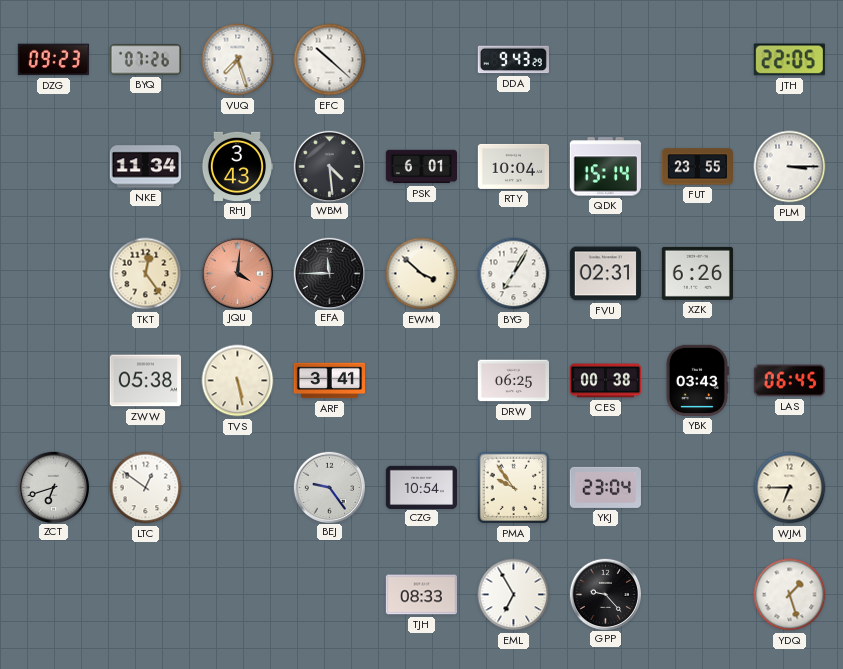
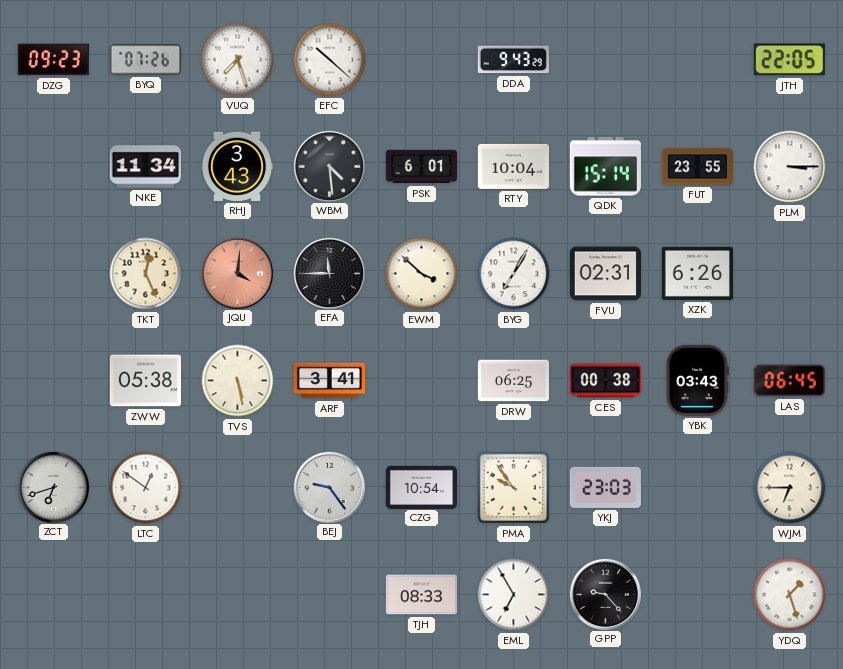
TKT: 12:24 -> 12:26 (146, 274)
YKJ: 23:04 -> 23:03 (605, 487)
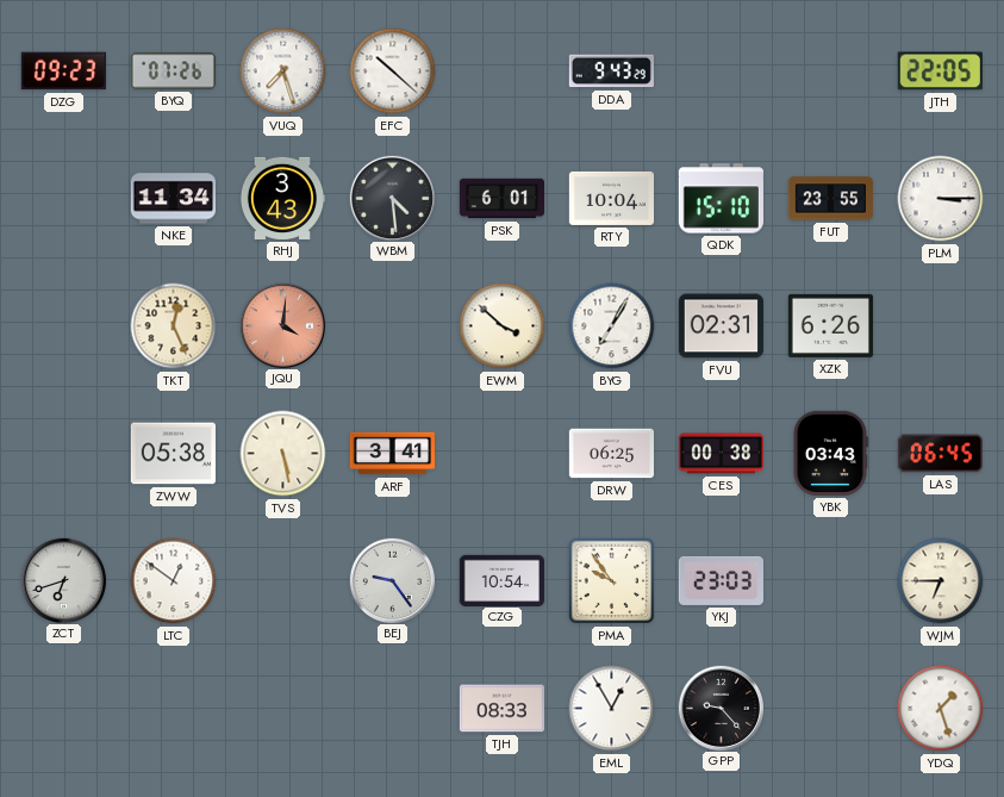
QDK: 15:14 -> 15:10 (721, 199)
EFA: 11:45 -> none (329, 273)
EML: 6:55 -> 12:55 (612, 709)
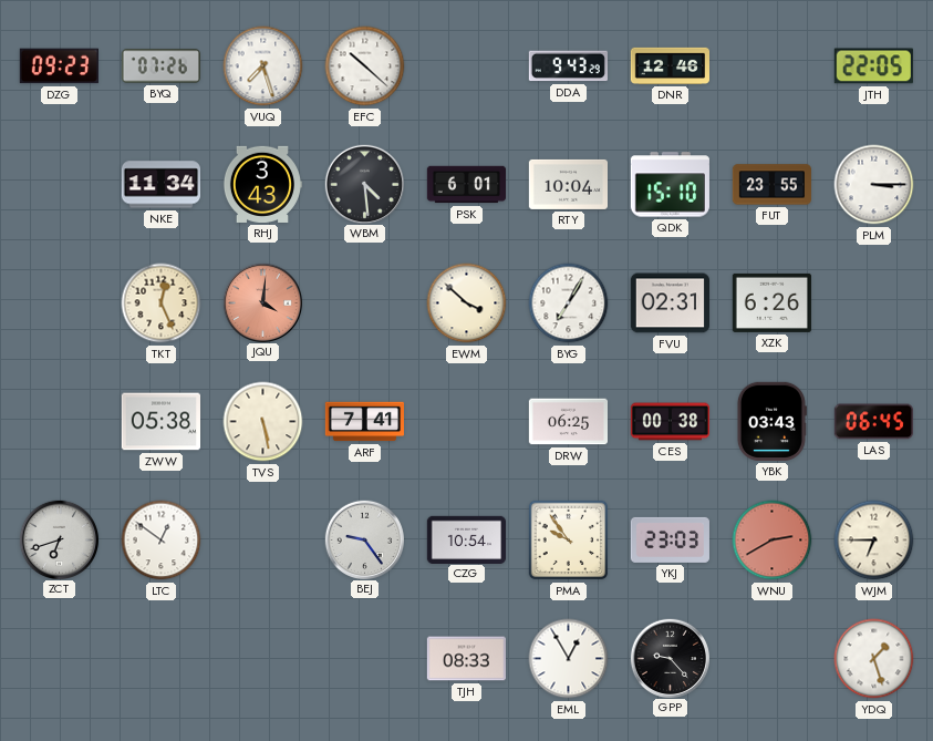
DNR: none -> 12:46 (670, 65)
ARF: 3:41 -> 7:41 (364, 422)
WNU: none -> 2:40 (773, 541)
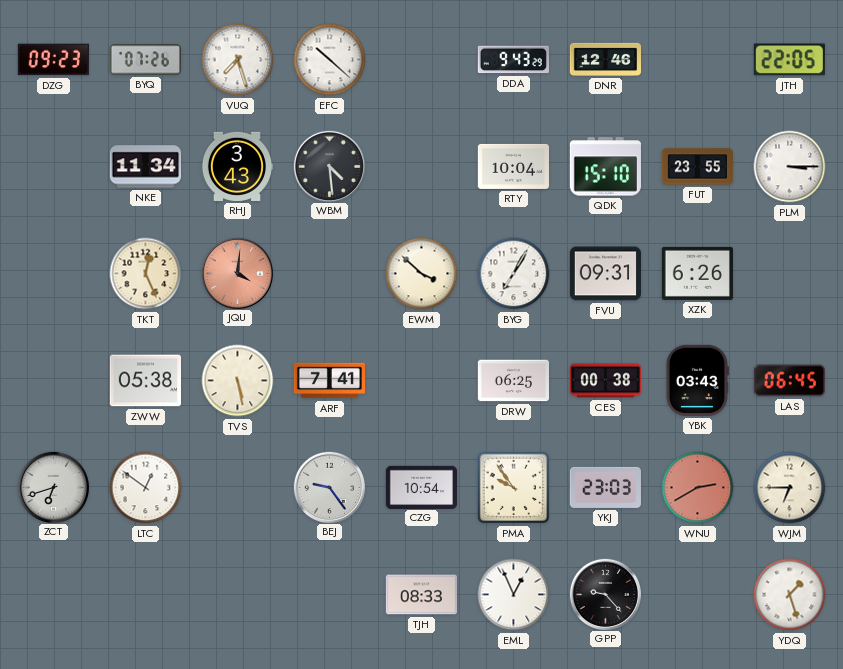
PSK: 6:01 -> none (466, 185)
FVU: 02:31 -> 09:31 (605, 274)
EML: 12:55 -> 12:56 (514, 595)
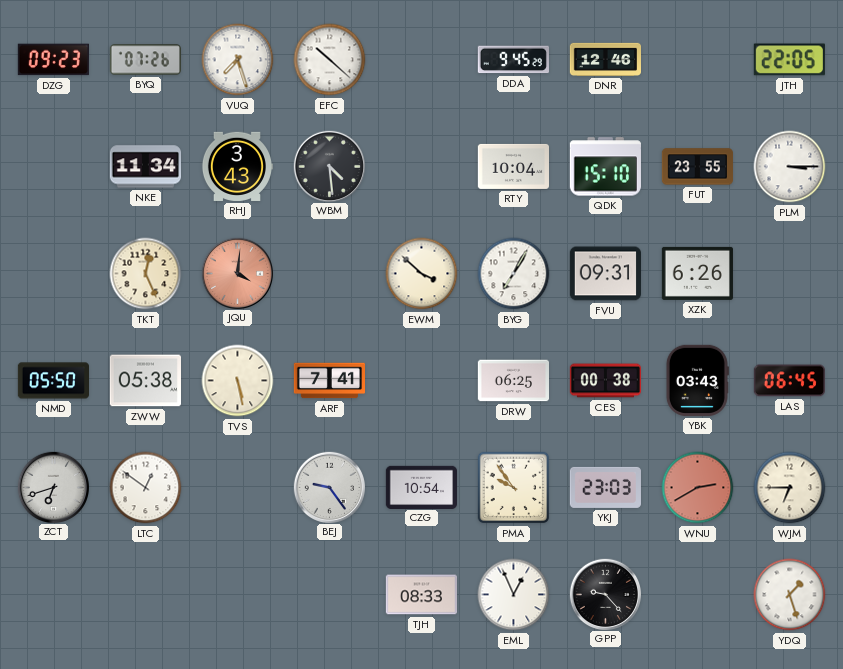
DDA: 9:43 -> 9:45 (513, 60)
NMD: none -> 05:50 (53, 381)
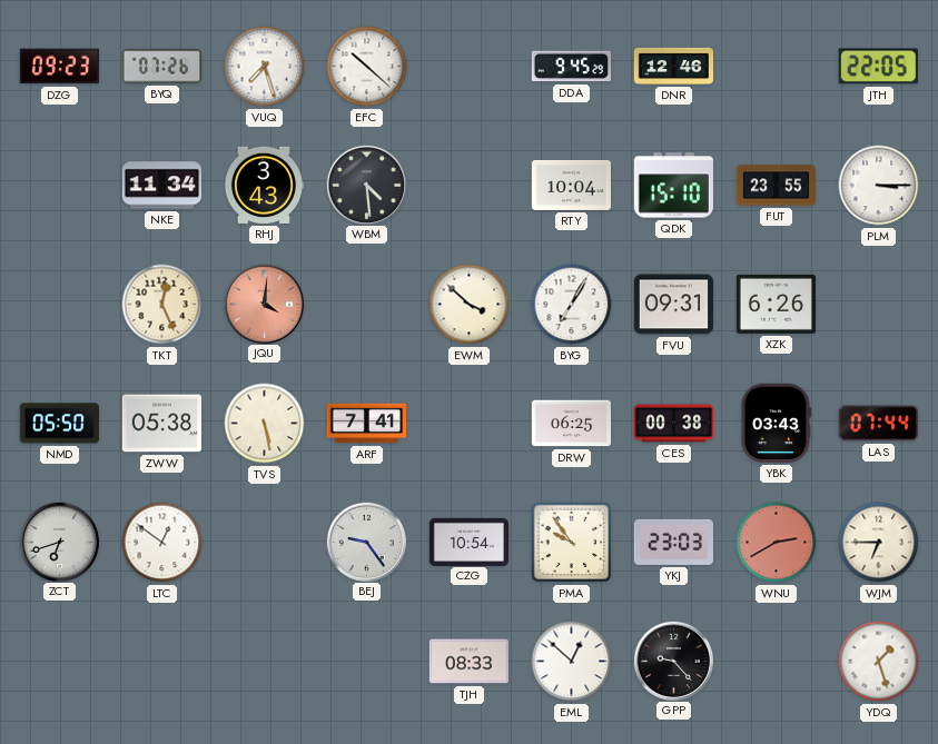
LAS: 06:45 -> 07:44 (878, 424)
EML: 12:56 -> 12:52 (572, 662)
